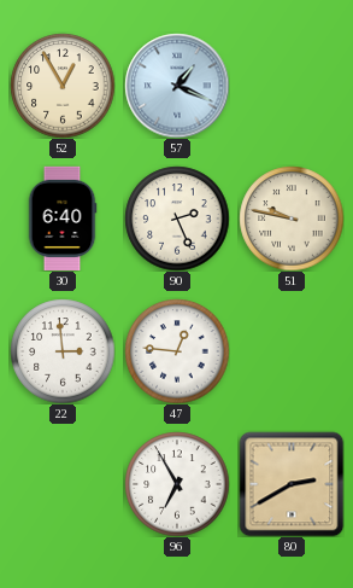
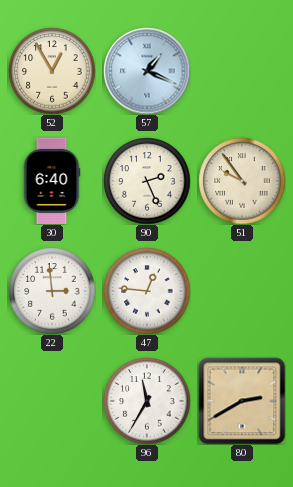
51: 9:47 -> 9:54 (242, 181)
96: 6:55 -> 11:35 (147, 401)
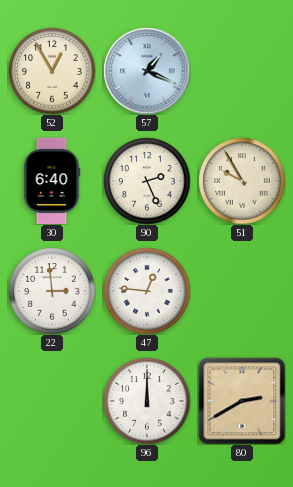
51: 9:54 -> 9:55 (242, 181)
96: 11:35 -> 12:00 (147, 401)
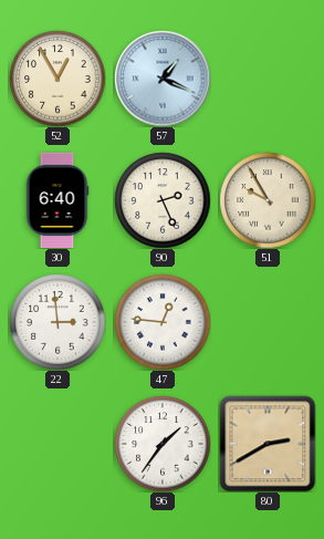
96: 12:00 -> 1:36 (163, 444)
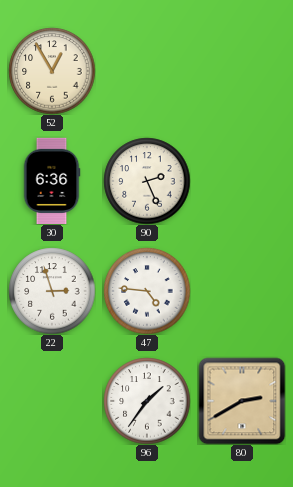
57: 1:19 -> none (163, 79)
30: 6:40 -> 6:36 (52, 180)
51: 9:55 -> none (268, 200)
22: 2:59 -> 2:57 (52, 291)
47: 12:46 -> 4:46 (147, 291)
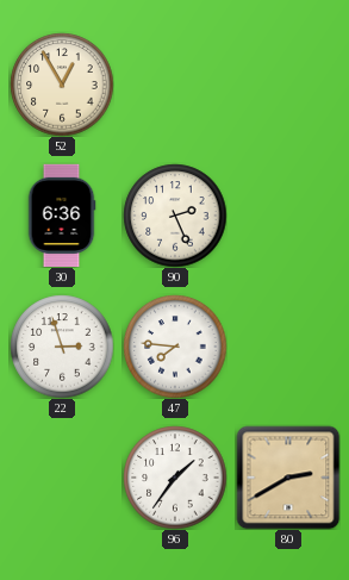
47: 4:46 -> 7:46 (175, 347)
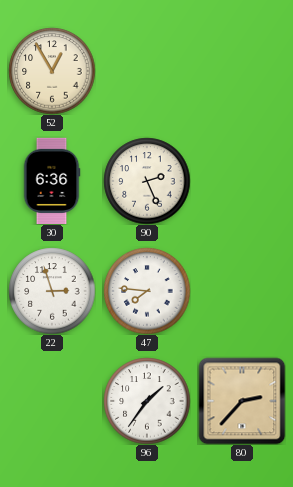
80: 2:40 -> 2:37 (242, 401)
